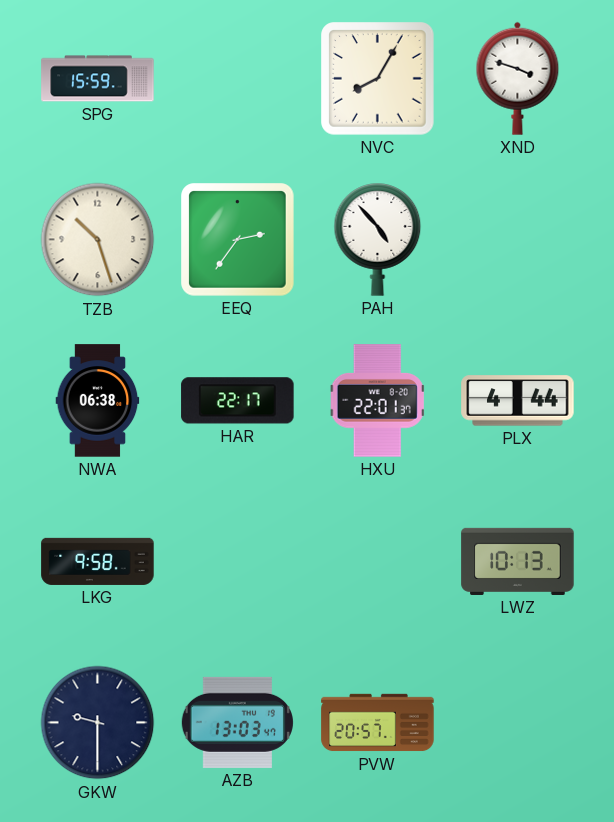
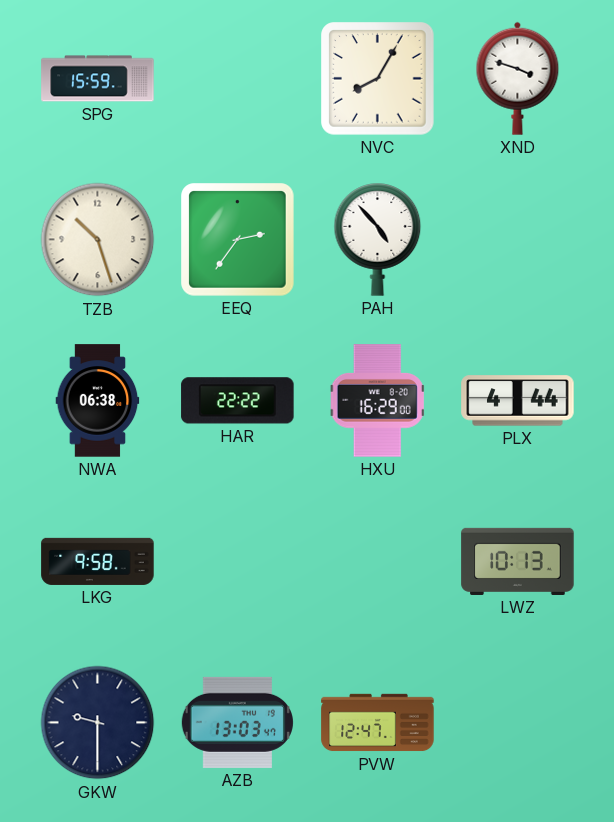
HAR: 22:17 -> 22:22 (238, 401)
HXU: 22:01 -> 16:29 (377, 401)
PVW: 20:57 -> 12:47 (378, 723)
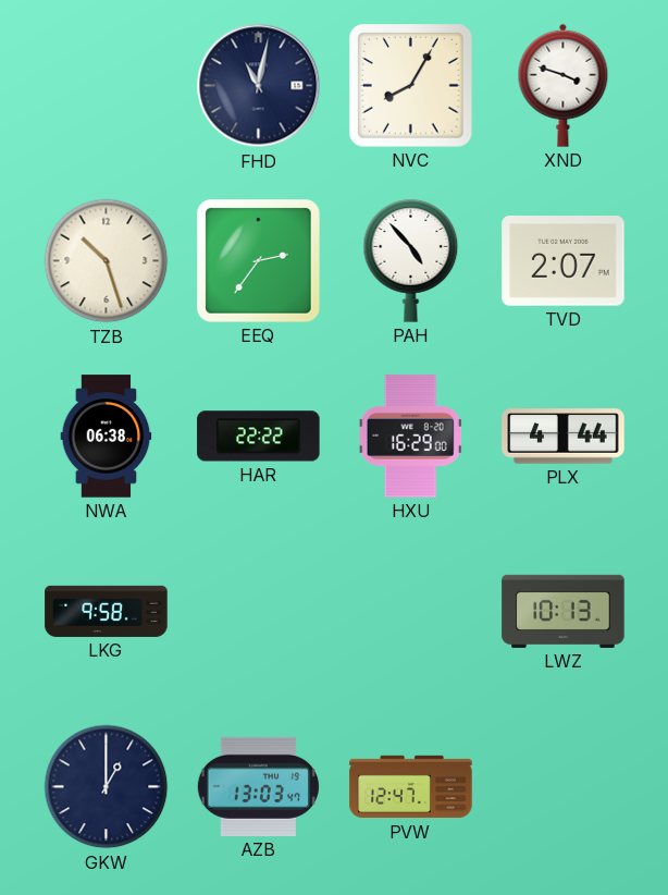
SPG: 15:59 -> none (98, 79)
FHD: none -> 11:02 (259, 86)
TVD: none -> 2:07 (564, 261)
GKW: 9:30 -> 1:00 (107, 787)
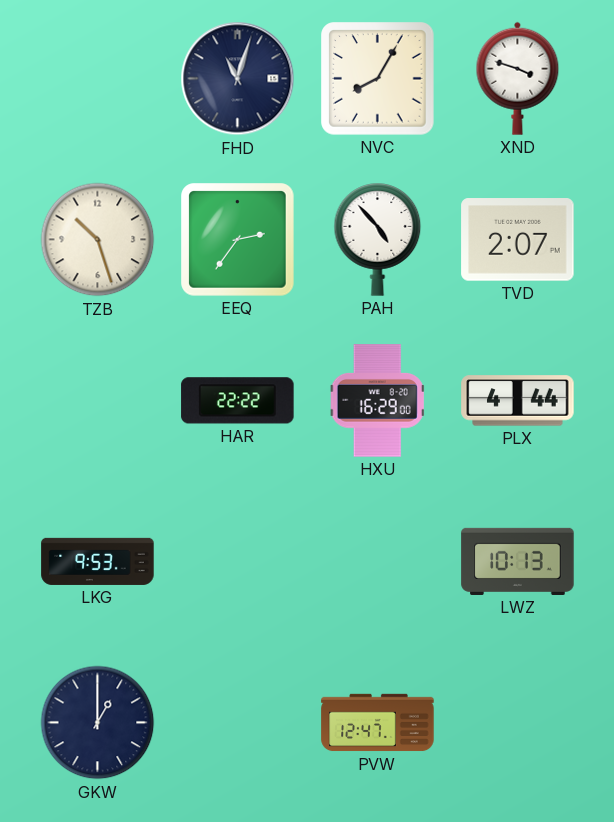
FHD: 11:02 -> 11:03 (238, 79)
NWA: 06:38 -> none (107, 437)
LKG: 9:58 -> 9:53 (98, 561)
AZB: 13:03 -> none (258, 786)
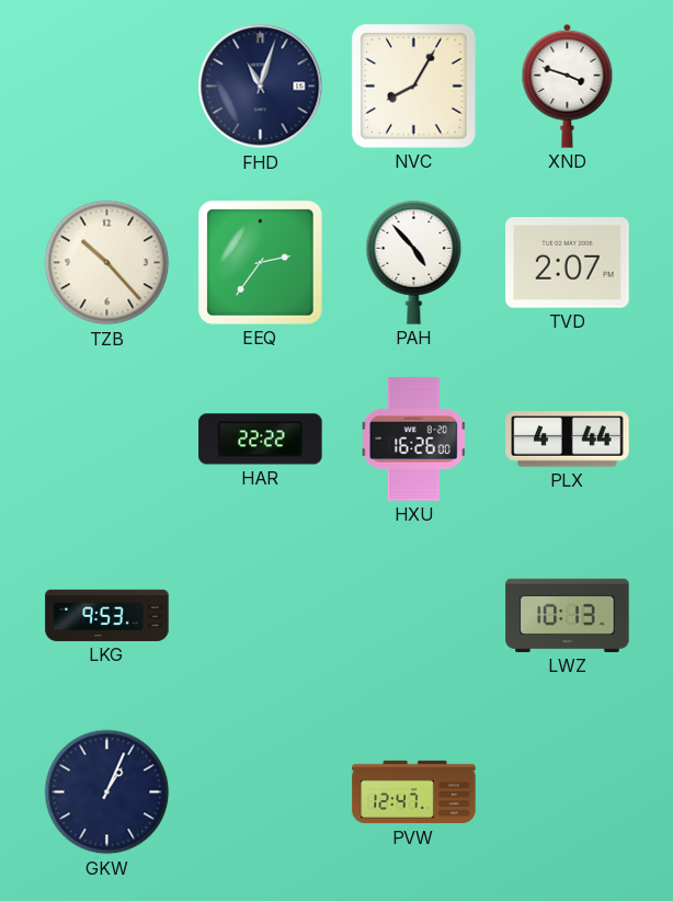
TZB: 10:27 -> 10:23 (107, 263)
HXU: 16:29 -> 16:26 (413, 440)
GKW: 1:00 -> 1:04 (107, 792)
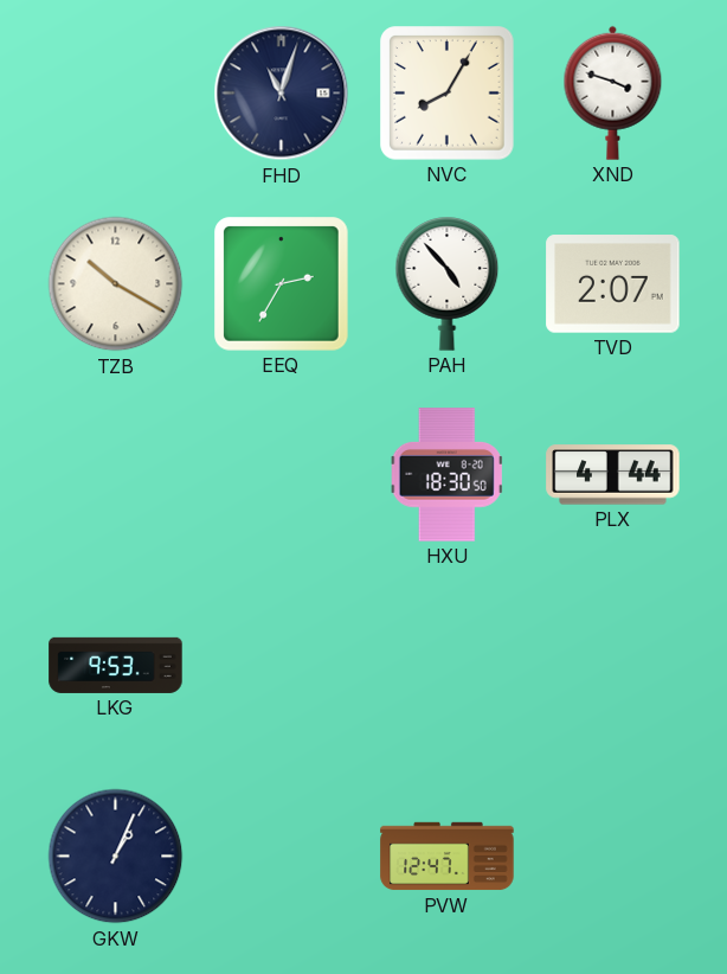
TZB: 10:23 -> 10:20 (116, 284)
EEQ: 2:36 -> 2:35 (282, 284)
HAR: 22:22 -> none (261, 440)
HXU: 16:26 -> 18:30 (446, 475)
LWZ: 10:13 -> none (568, 615)
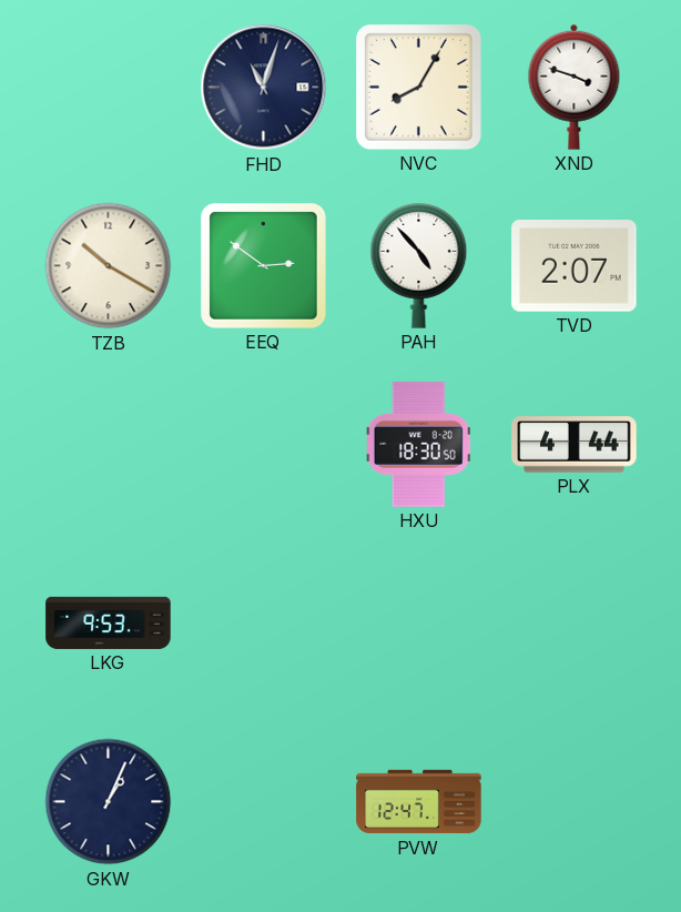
EEQ: 2:35 -> 2:51 (264, 266)
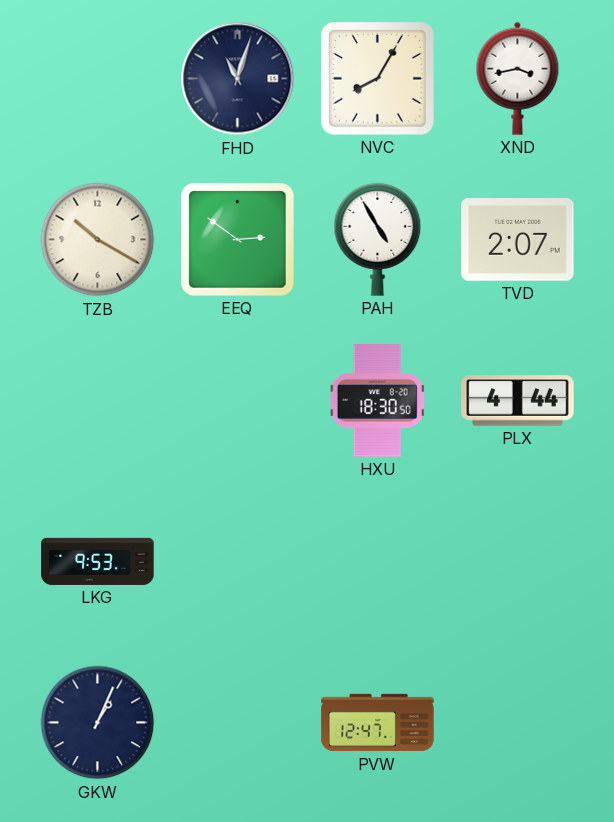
XND: 3:48 -> 3:43 (518, 78)
PAH: 4:53 -> 4:55 (378, 240)
